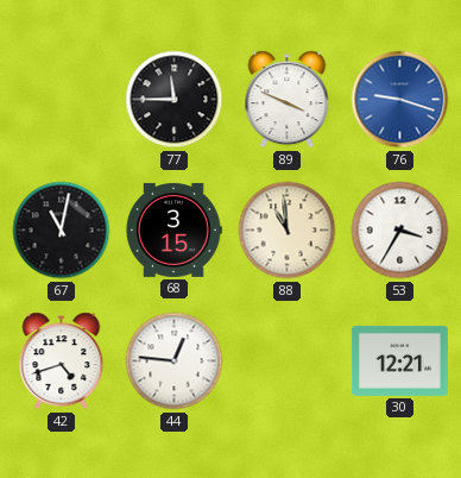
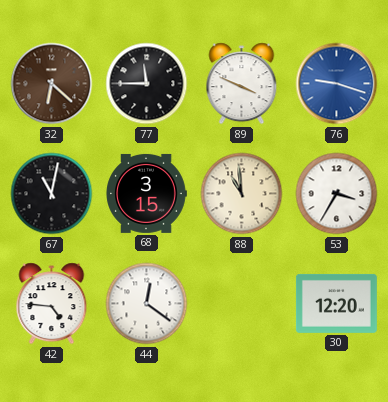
32: none -> 6:22 (52, 84)
42: 4:42 -> 4:46 (52, 304)
44: 12:46 -> 12:21 (147, 304)
30: 12:21 -> 12:20 (336, 303)
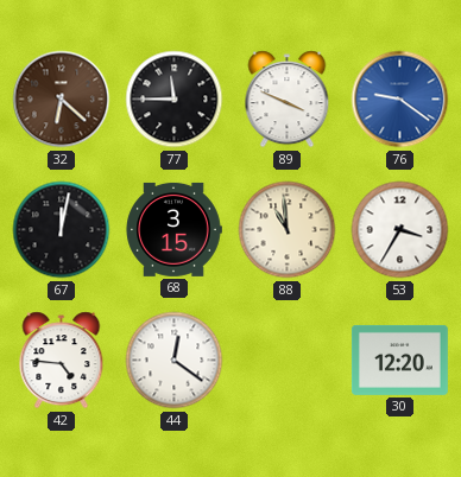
76: 9:18 -> 9:21 (400, 100)
67: 11:02 -> 12:02 (62, 230)
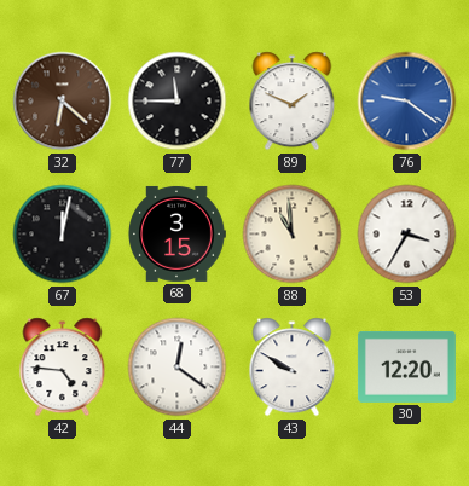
89: 3:49 -> 1:49 (293, 102)
43: none -> 9:50 (293, 368)
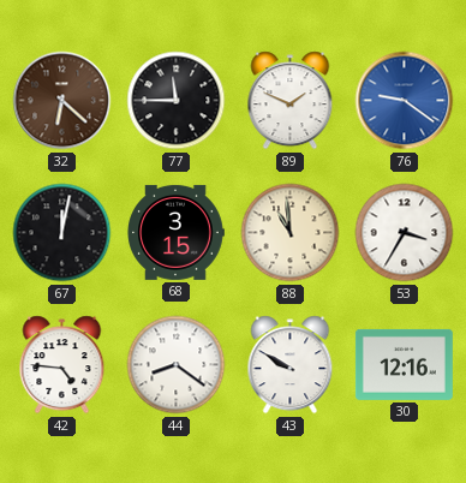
44: 12:21 -> 8:21 (177, 365)
30: 12:20 -> 12:16 (404, 364)
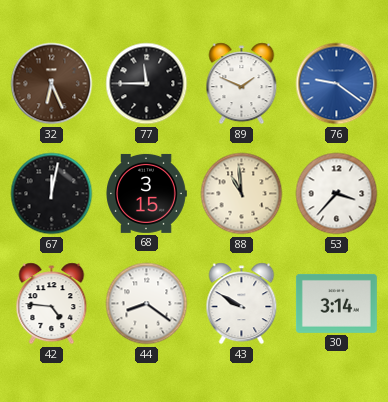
32: 6:22 -> 6:26 (52, 84)
53: 3:35 -> 3:37 (337, 194)
30: 12:16 -> 3:14 (336, 303)
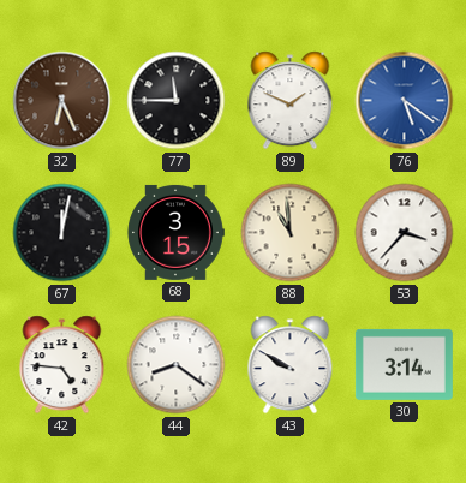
76: 9:21 -> 5:21 (405, 101)
